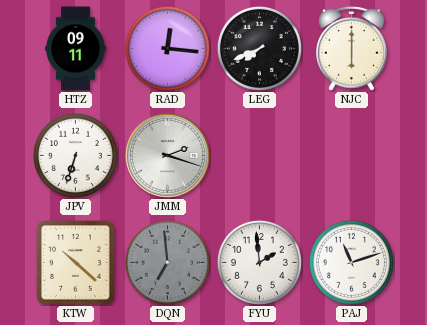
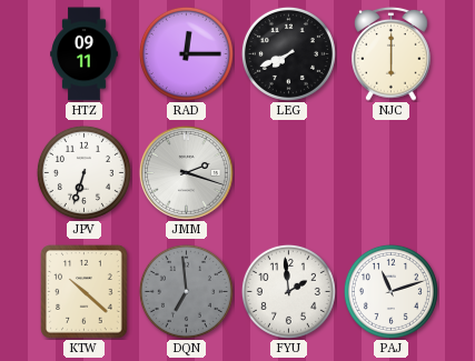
RAD: 12:16 -> 12:15 (186, 53)
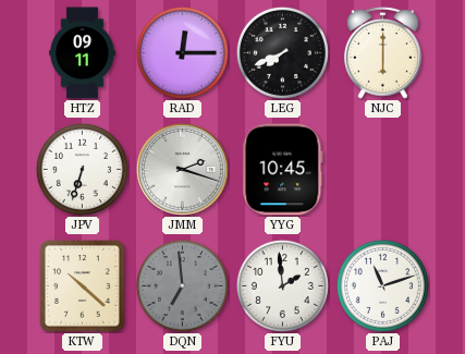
YYG: none -> 10:45 (283, 170)
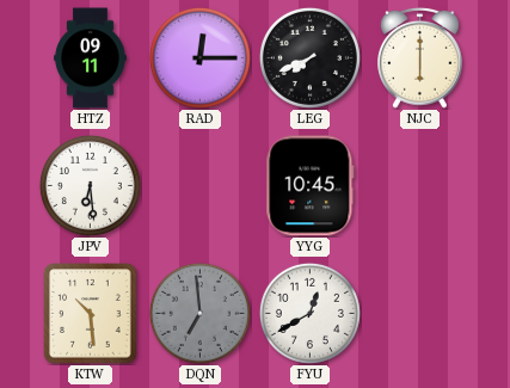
JPV: 6:33 -> 6:29 (90, 185)
JMM: 2:18 -> none (182, 169)
KTW: 10:22 -> 10:29 (91, 314)
FYU: 1:59 -> 12:40 (309, 313)
PAJ: 11:12 -> none (382, 285)
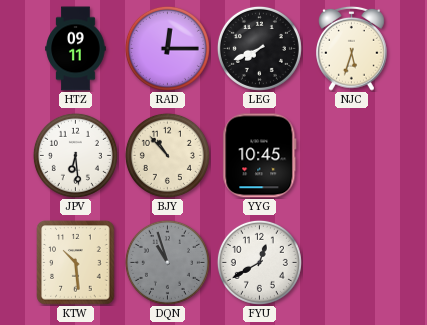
NJC: 6:00 -> 5:33 (352, 48)
BJY: none -> 10:53 (167, 155)
DQN: 6:59 -> 10:57 (167, 262)
